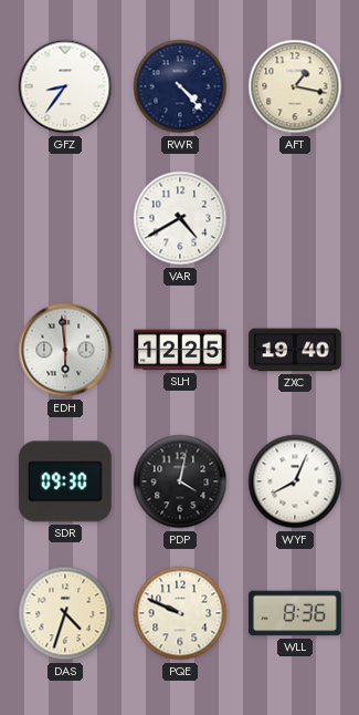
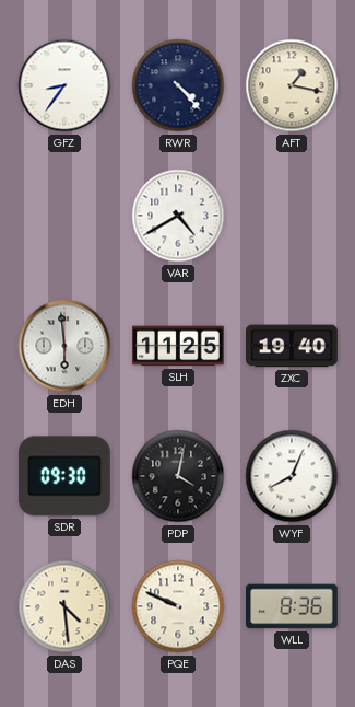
SLH: 12:25 -> 11:25 (179, 346)
DAS: 4:33 -> 4:29 (64, 606)
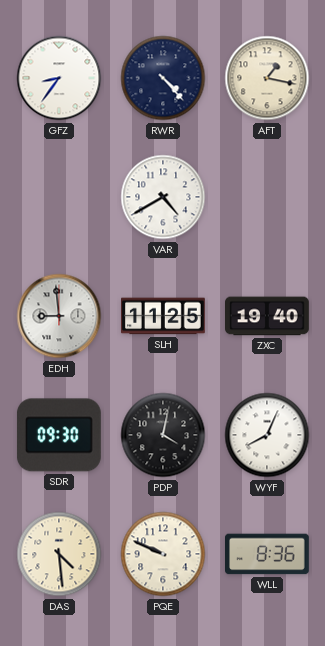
EDH: 5:59 -> 8:59 (59, 316)
